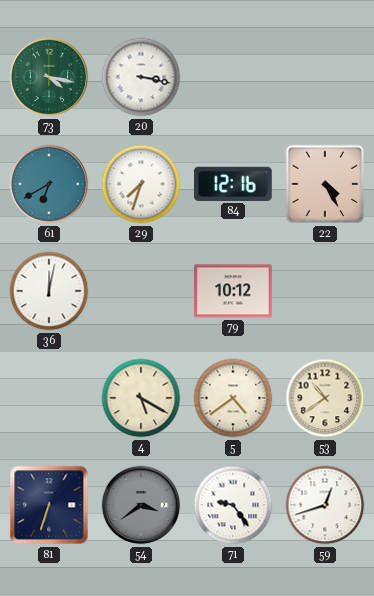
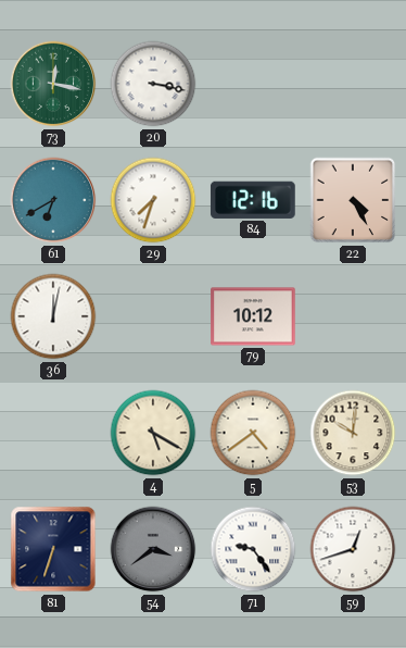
73: 4:17 -> 12:17 (53, 84)
53: 10:39 -> 10:01 (353, 433)
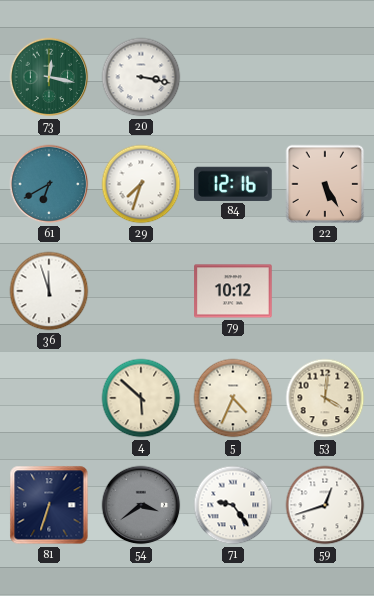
22: 4:25 -> 5:25 (325, 184)
36: 12:02 -> 11:57 (49, 291)
4: 5:20 -> 5:52 (141, 398)
5: 4:39 -> 4:34 (233, 398)
53: 10:01 -> 4:01 (325, 398)
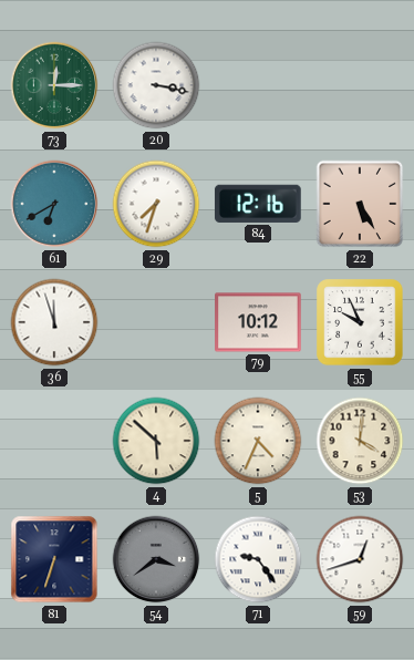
73: 12:17 -> 12:15 (54, 85)
55: none -> 9:56 (360, 322)
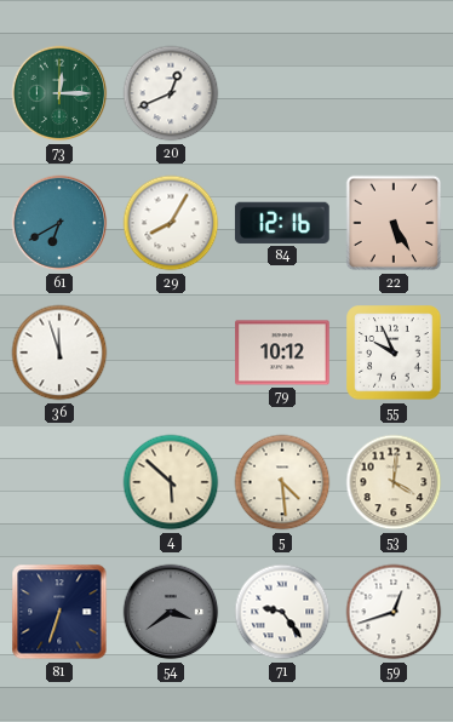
20: 3:17 -> 12:41 (171, 93)
29: 7:33 -> 8:05 (171, 223)
5: 4:34 -> 4:29 (282, 482)
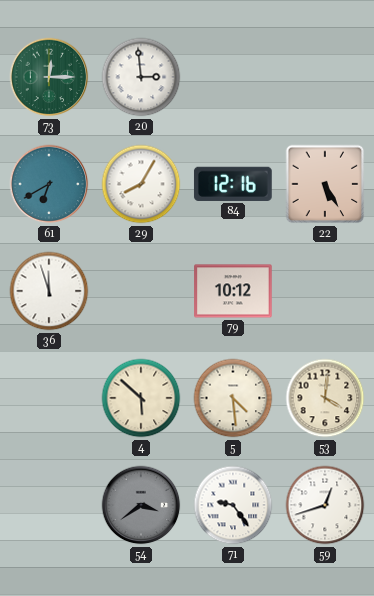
20: 12:41 -> 2:59 (141, 77)
55: 9:56 -> none (394, 353)
81: 6:33 -> none (59, 612)
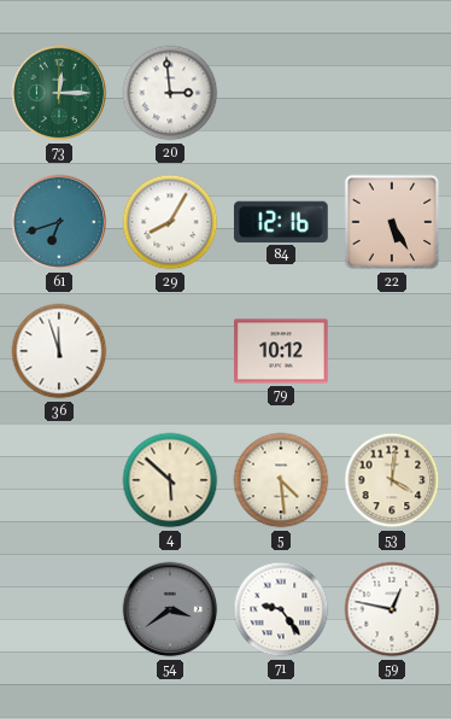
61: 6:40 -> 6:42 (59, 222)
59: 12:42 -> 12:47 (392, 609)
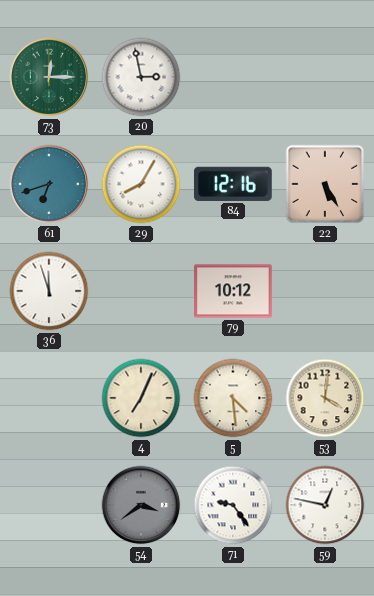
20: 2:59 -> 2:58 (141, 77)
4: 5:52 -> 7:04 (141, 398)
